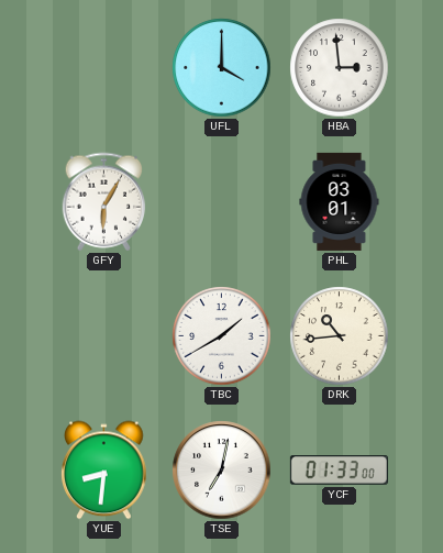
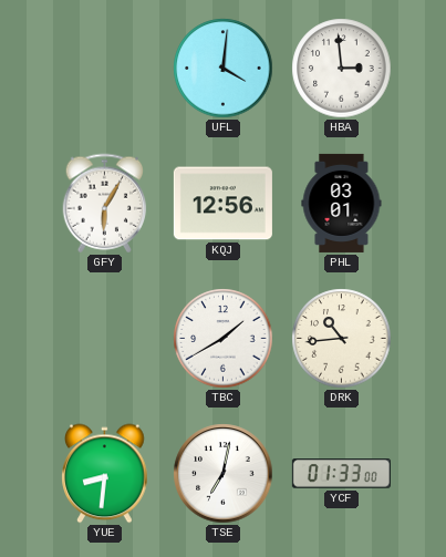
UFL: 4:00 -> 4:01 (224, 69)
KQJ: none -> 12:56 (222, 204)
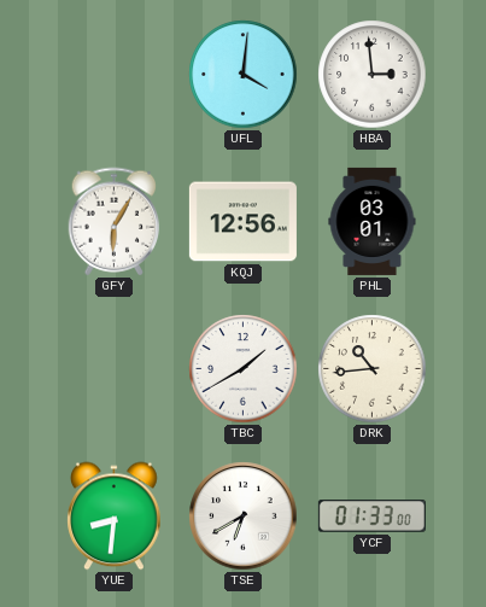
TSE: 7:02 -> 6:40 (244, 516)
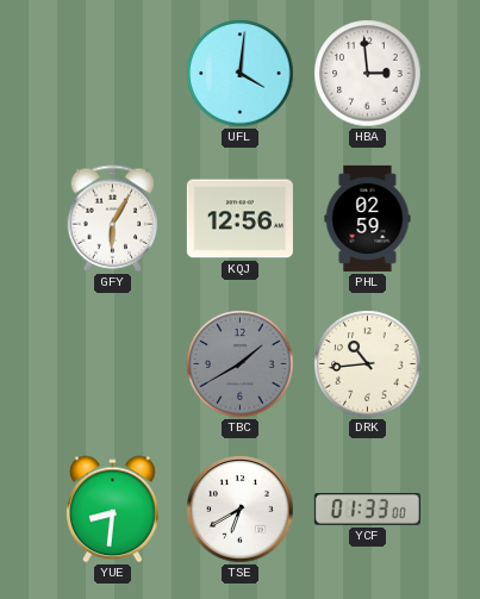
PHL: 03:01 -> 02:59 (368, 218)
TBC dial: white -> grey (241, 364)
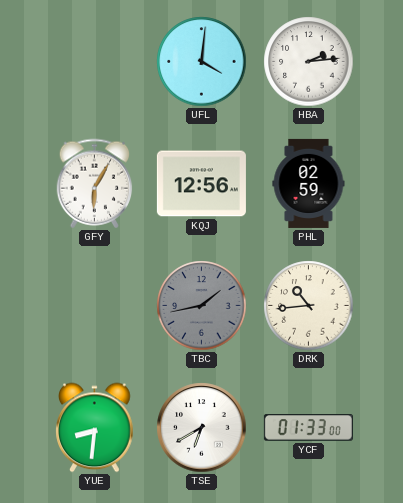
HBA: 2:59 -> 2:14 (309, 62)
TBC: 1:40 -> 1:43 (202, 306)
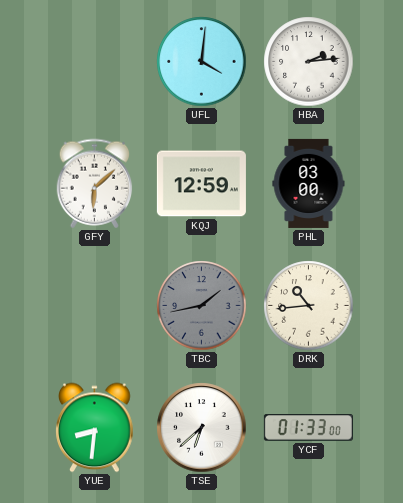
GFY: 6:05 -> 6:08 (95, 184)
KQJ: 12:56 -> 12:59 (201, 184)
PHL: 02:59 -> 03:00 (309, 183)
TSE: 6:40 -> 6:38 (202, 428)
